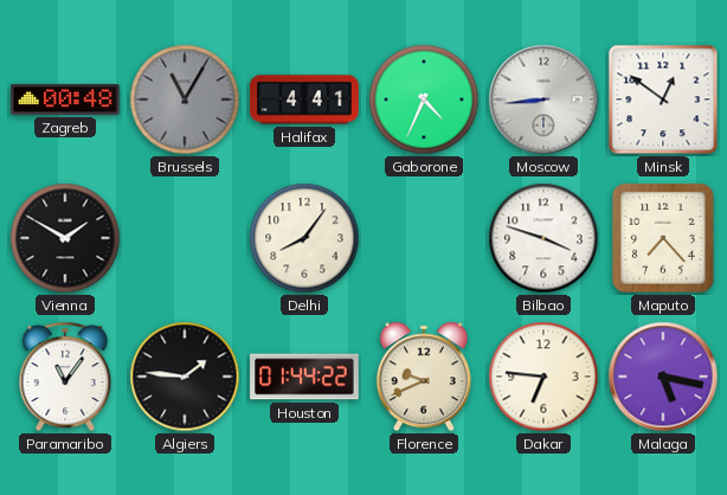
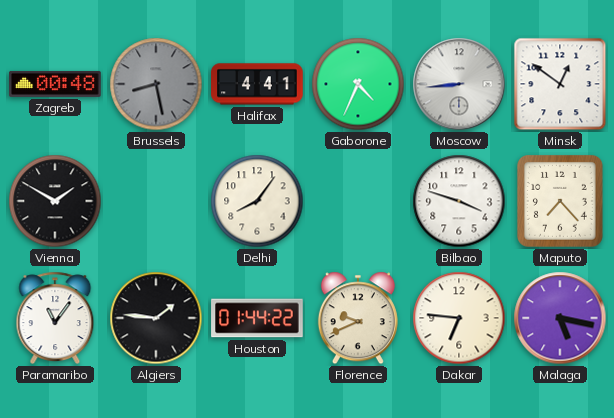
Brussels: 11:05 -> 8:28 (156, 84)
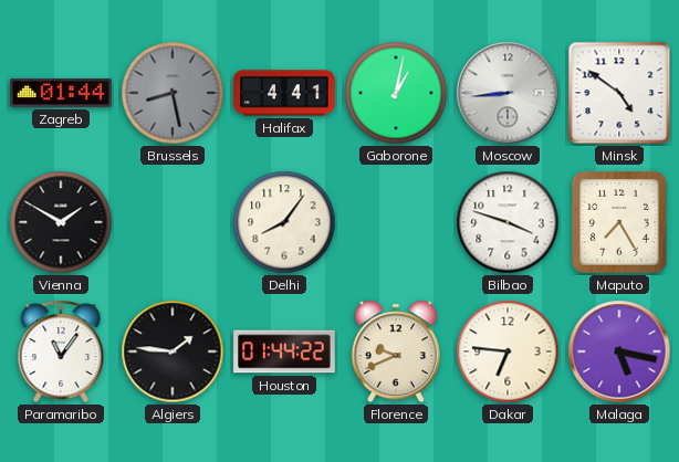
Zagreb: 00:48 -> 01:44 (61, 93)
Gaborone: 4:34 -> 1:02 (396, 93)
Minsk: 12:51 -> 4:51 (619, 93)
Maputo: 7:23 -> 7:25 (619, 222)
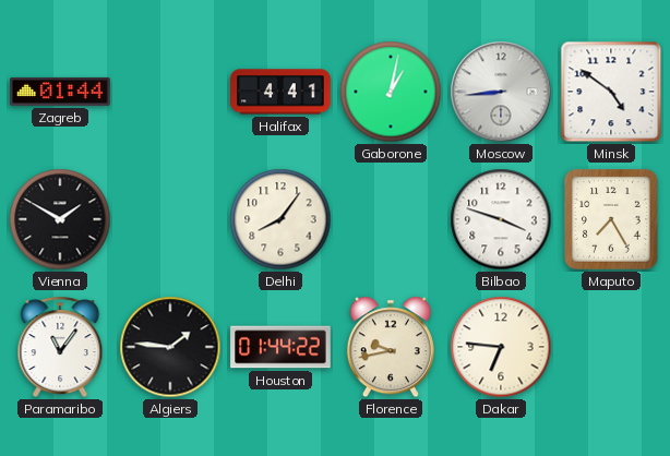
Brussels: 8:28 -> none (173, 93)
Florence: 9:41 -> 9:43 (391, 347)
Malaga: 5:17 -> none (619, 351)
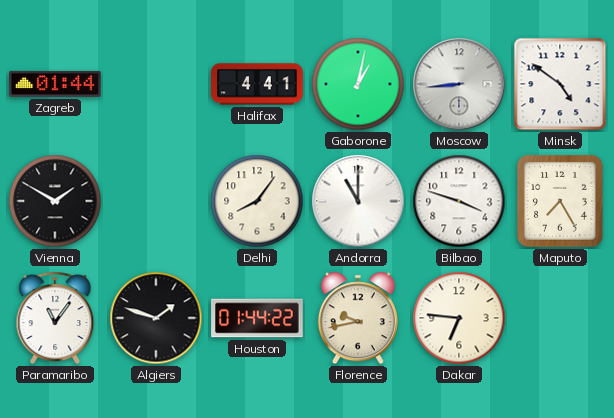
Andorra: none -> 11:00 (358, 201)
Algiers: 1:46 -> 1:48 (156, 318)
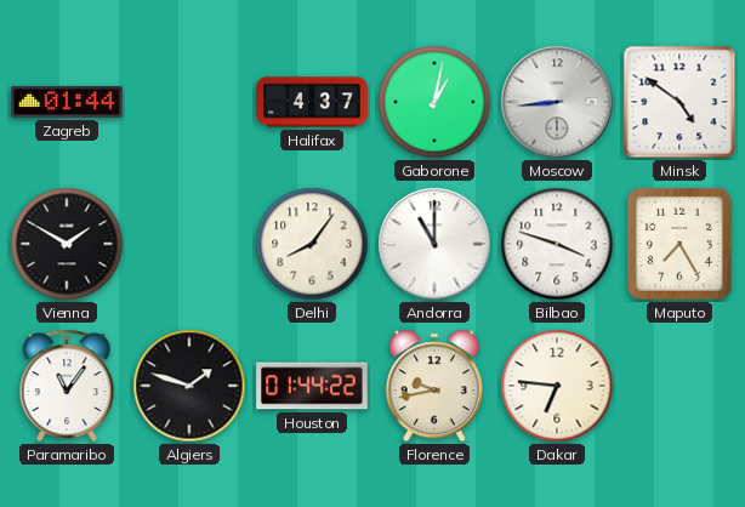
Halifax: 4:41 -> 4:37 (312, 102)
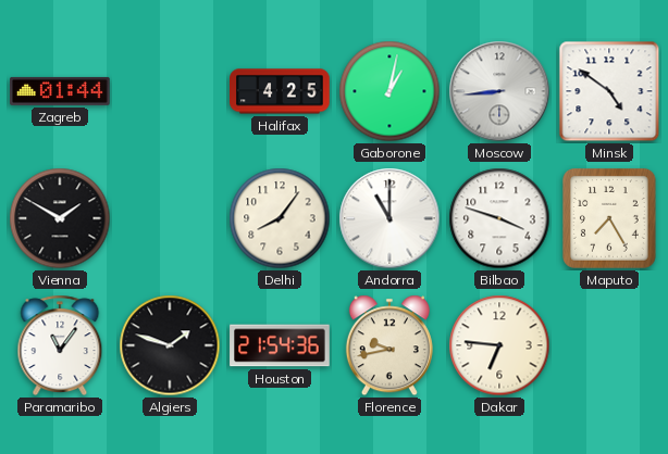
Halifax: 4:37 -> 4:25 (280, 91)
Houston: 01:44 -> 21:54 (280, 345)
